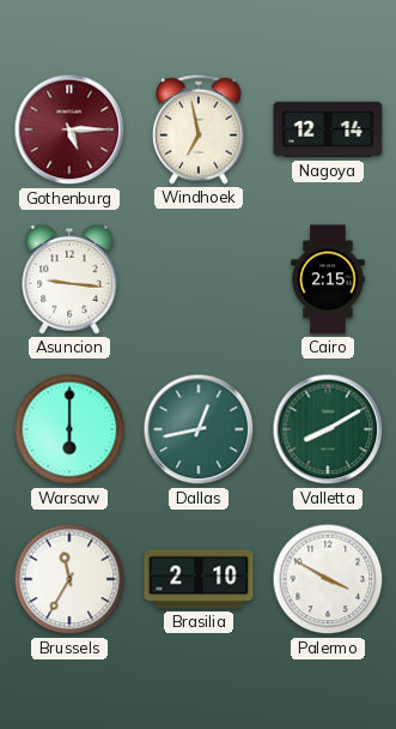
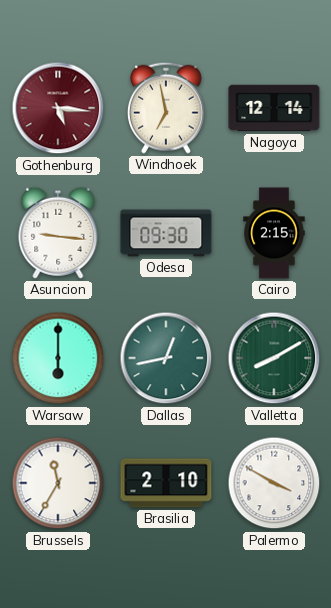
Gothenburg: 5:15 -> 5:16 (58, 108)
Odesa: none -> 09:30 (166, 233)
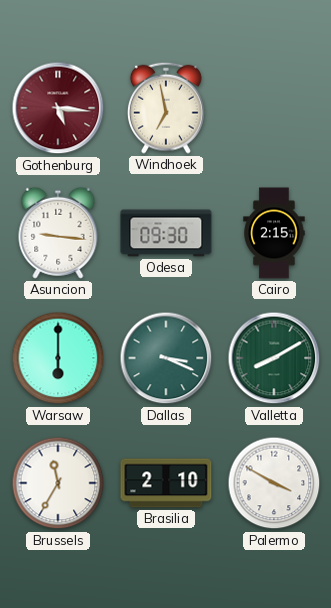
Nagoya: 12:14 -> none (274, 108)
Dallas: 12:43 -> 3:19 (166, 358)
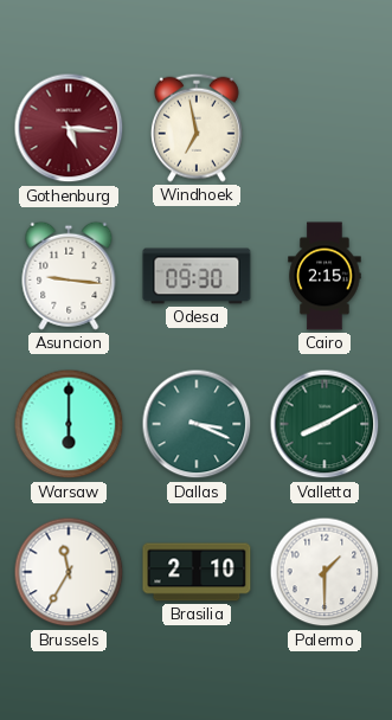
Palermo: 3:50 -> 1:30 (324, 572)
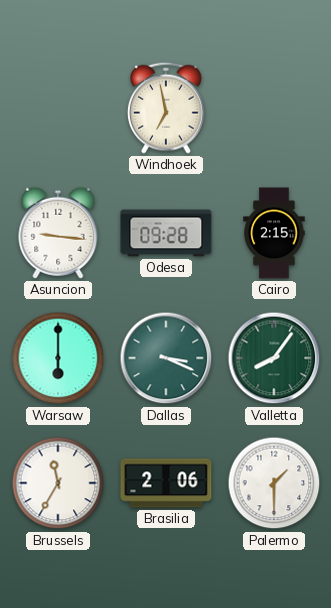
Gothenburg: 5:16 -> none (69, 128)
Odesa: 09:30 -> 09:28 (166, 233)
Valletta: 8:10 -> 8:06 (274, 358)
Brasilia: 2:10 -> 2:06 (166, 483)
